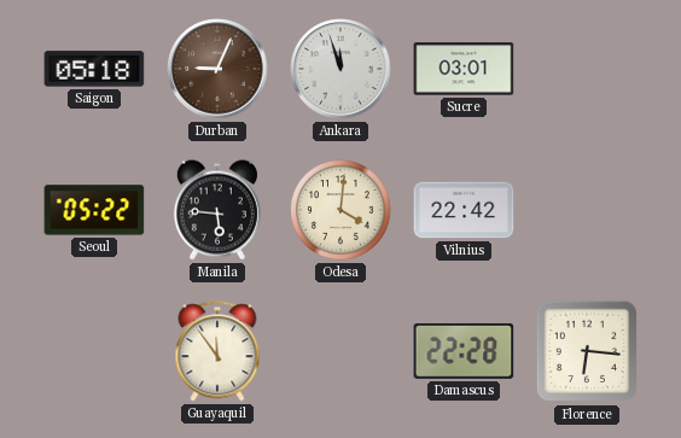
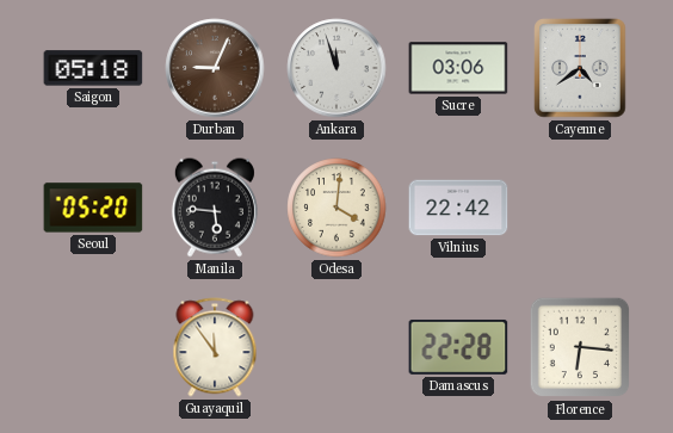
Sucre: 03:01 -> 03:06 (458, 68)
Cayenne: none -> 4:39 (580, 68)
Seoul: 05:22 -> 05:20 (93, 208)
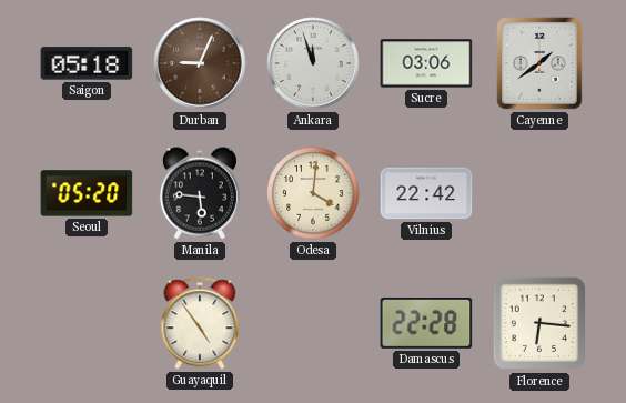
Cayenne: 4:39 -> 1:39 (539, 63)
Guayaquil: 11:54 -> 4:54 (200, 323)
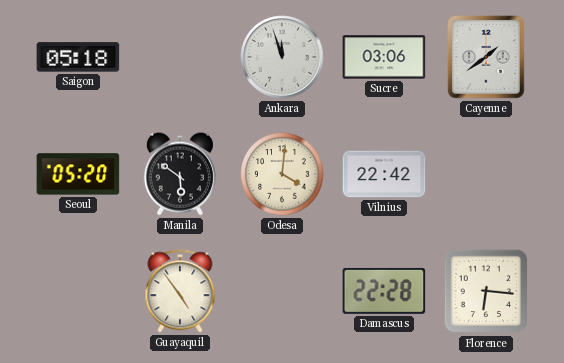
Durban: 9:04 -> none (200, 63)
Manila: 5:46 -> 5:51 (180, 174)
